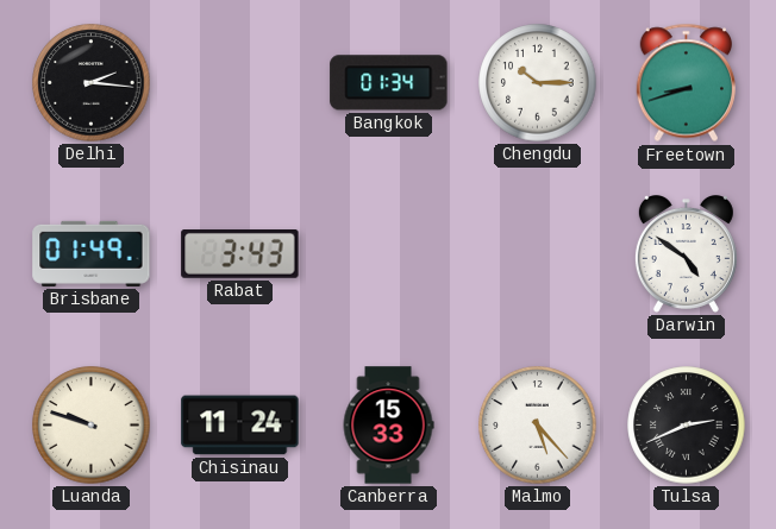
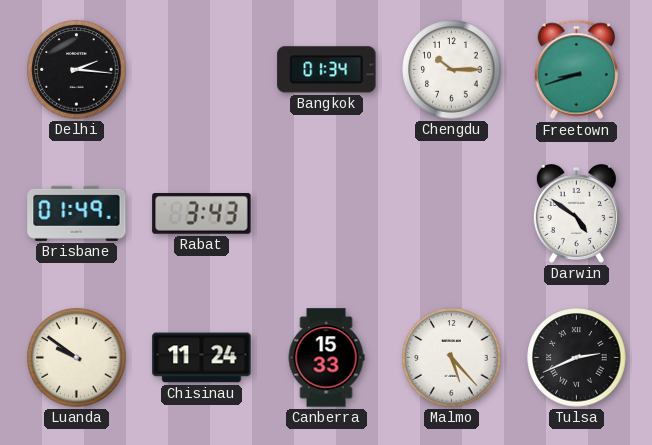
Luanda: 9:48 -> 9:51 (77, 358)
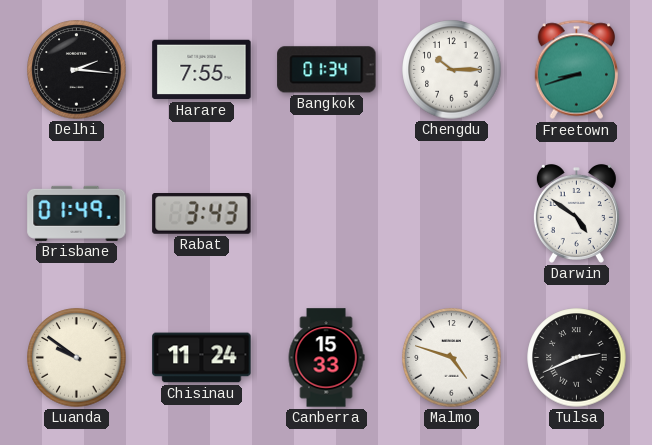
Harare: none -> 7:55 (202, 70)
Malmo: 5:23 -> 4:48 (452, 358)
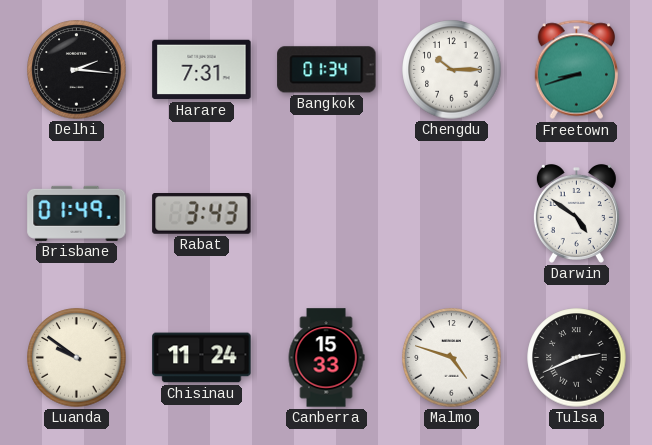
Harare: 7:55 -> 7:31 (202, 70)
